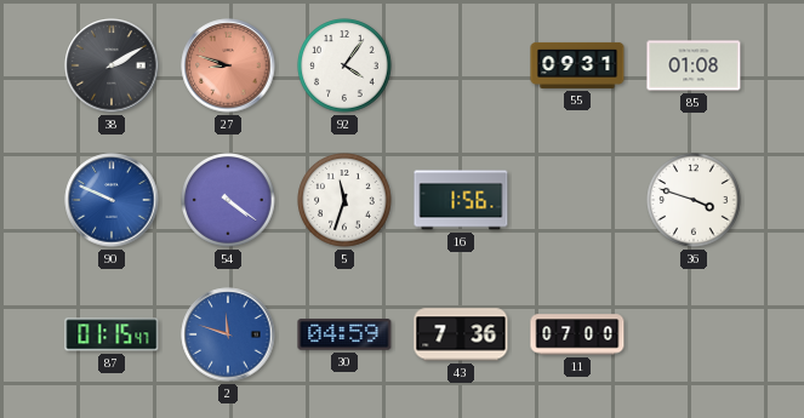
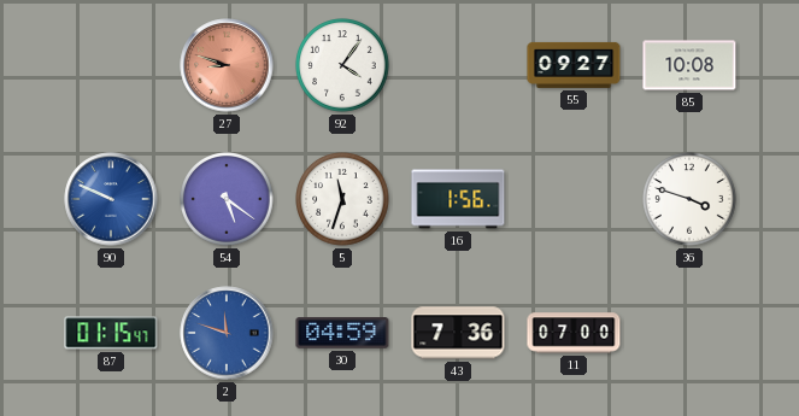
38: 2:10 -> none (112, 65)
55: 09:31 -> 09:27 (574, 65)
85: 01:08 -> 10:08 (689, 65)
54: 4:21 -> 5:21 (227, 199)
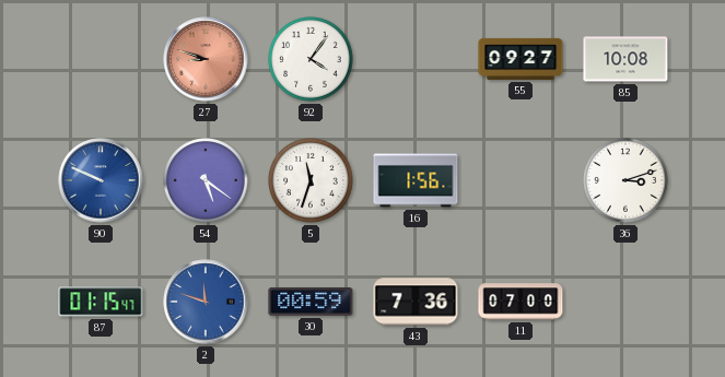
36: 3:48 -> 3:12 (625, 180)
30: 04:59 -> 00:59 (311, 302)
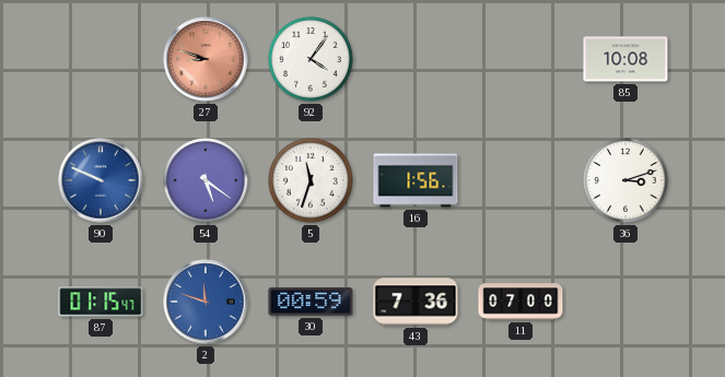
55: 09:27 -> none (521, 59)
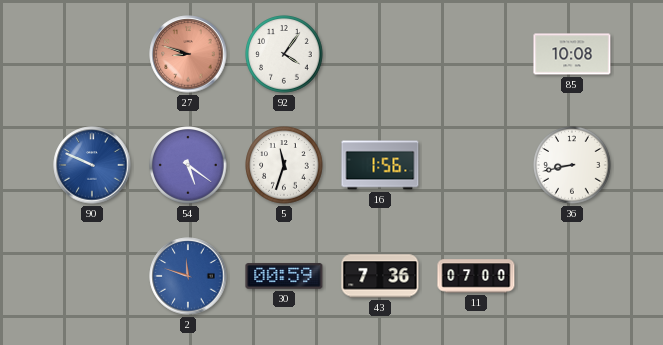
36: 3:12 -> 8:43 (572, 165)
87: 01:15 -> none (101, 302)
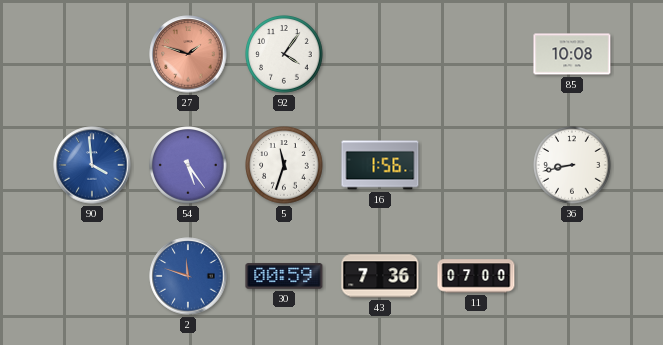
27: 8:48 -> 1:48 (188, 54)
90: 9:49 -> 3:59 (92, 165)
54: 5:21 -> 5:24 (188, 165)
